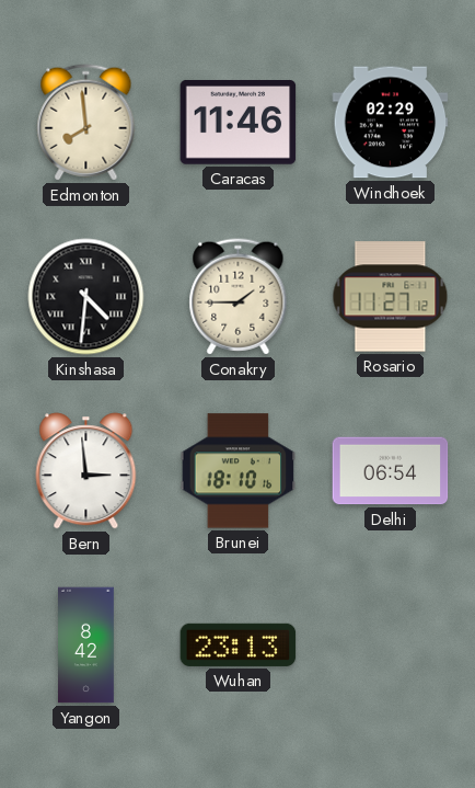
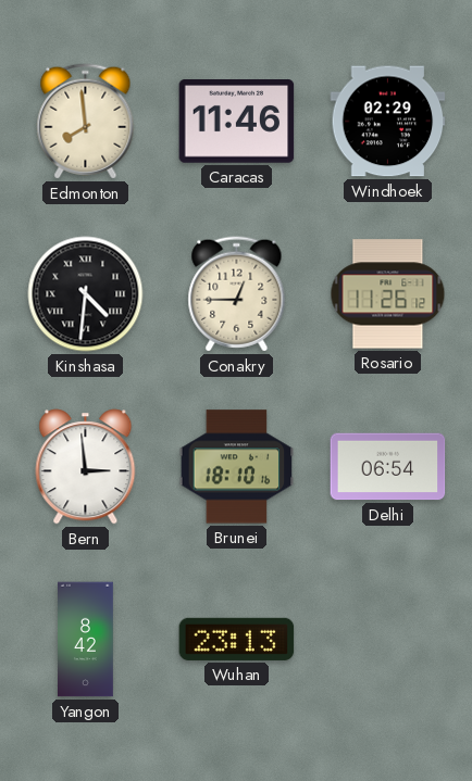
Conakry: 1:45 -> 12:45 (237, 294)
Rosario: 11:27 -> 11:26 (388, 294)
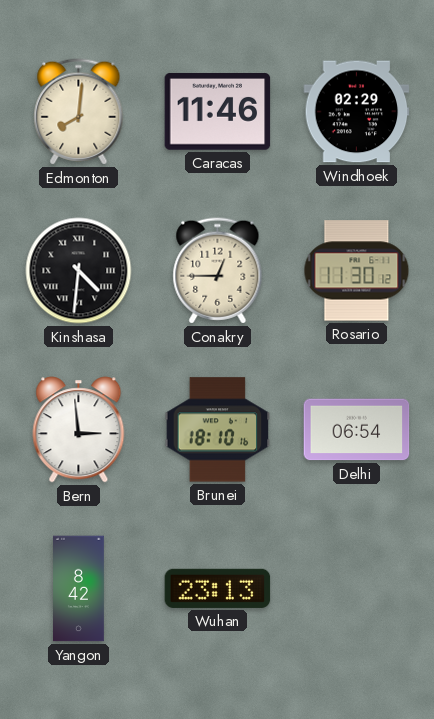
Edmonton: 7:59 -> 8:01 (79, 112)
Rosario: 11:26 -> 11:30 (357, 271)
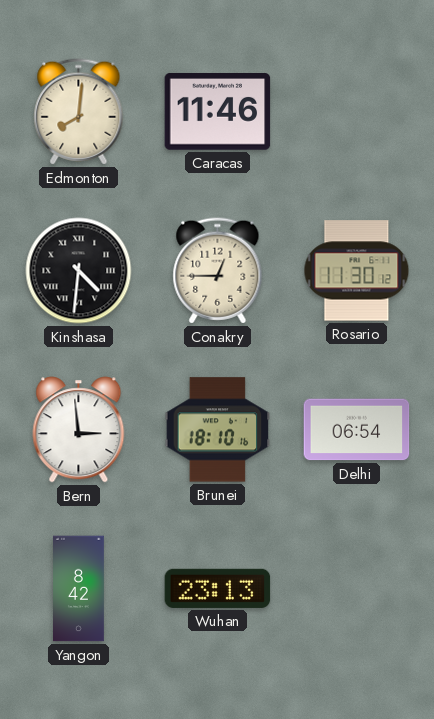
Windhoek: 02:29 -> none (357, 112)
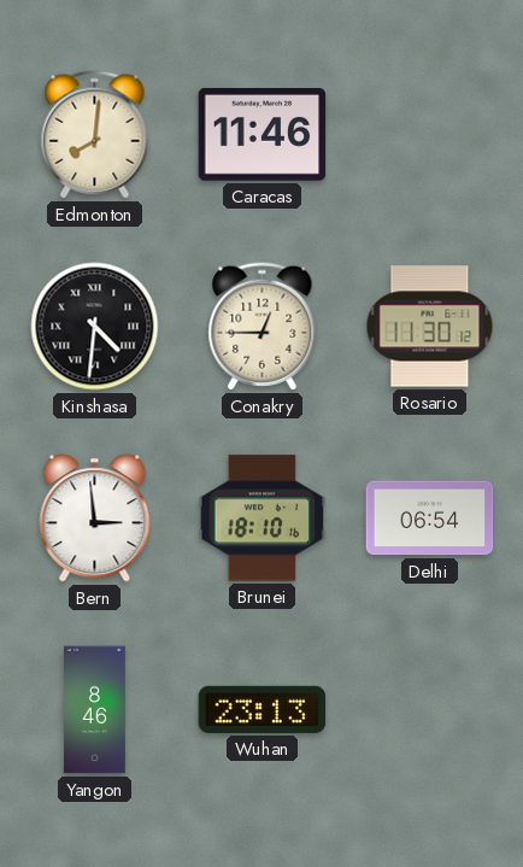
Yangon: 8:42 -> 8:46 (95, 710)
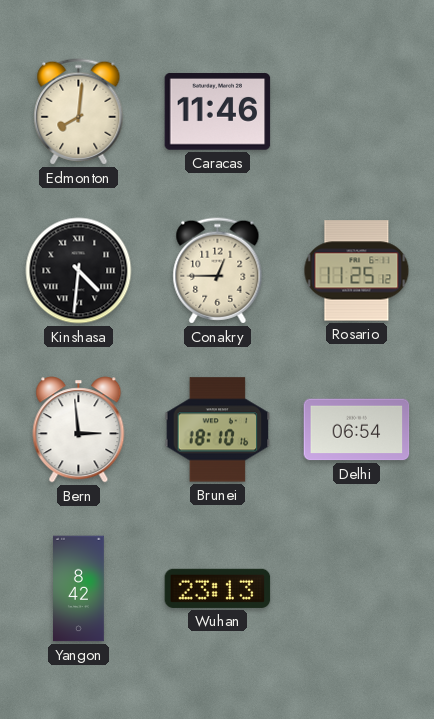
Rosario: 11:30 -> 11:25 (357, 271)
Yangon: 8:46 -> 8:42 (79, 589)
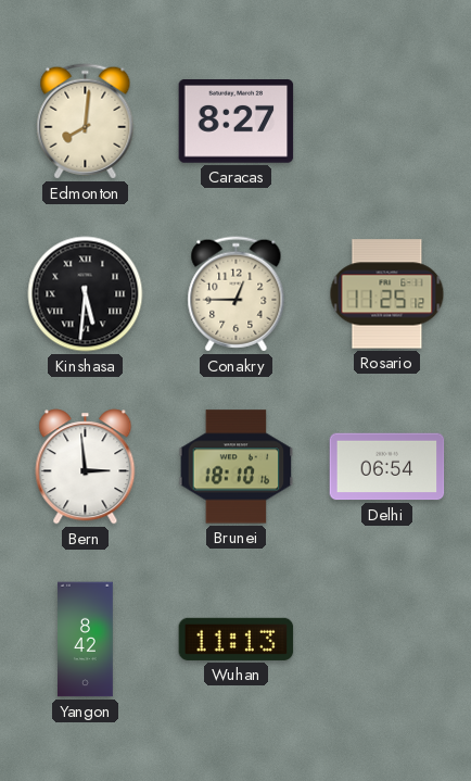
Caracas: 11:46 -> 8:27 (237, 122)
Kinshasa: 4:31 -> 5:31 (86, 294)
Wuhan: 23:13 -> 11:13 (237, 639)
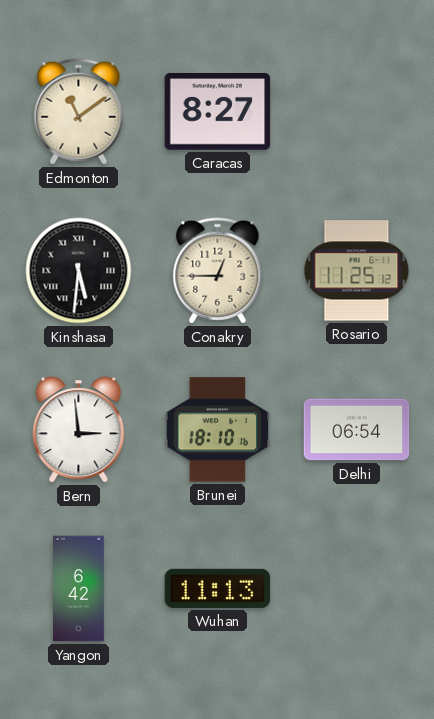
Edmonton: 8:01 -> 11:09 (79, 112)
Yangon: 8:42 -> 6:42 (79, 589)
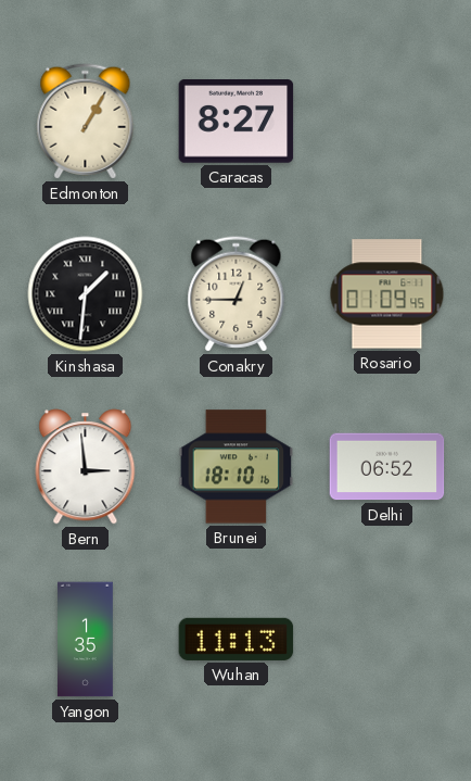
Edmonton: 11:09 -> 1:05 (86, 122)
Kinshasa: 5:31 -> 1:31 (86, 294)
Rosario: 11:25 -> 01:09 (387, 294)
Delhi: 06:54 -> 06:52 (387, 467)
Yangon: 6:42 -> 1:35 (86, 640)
